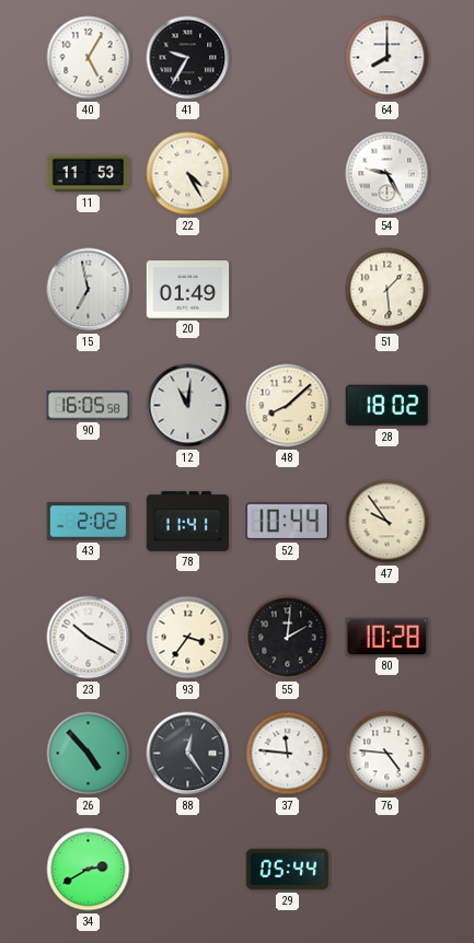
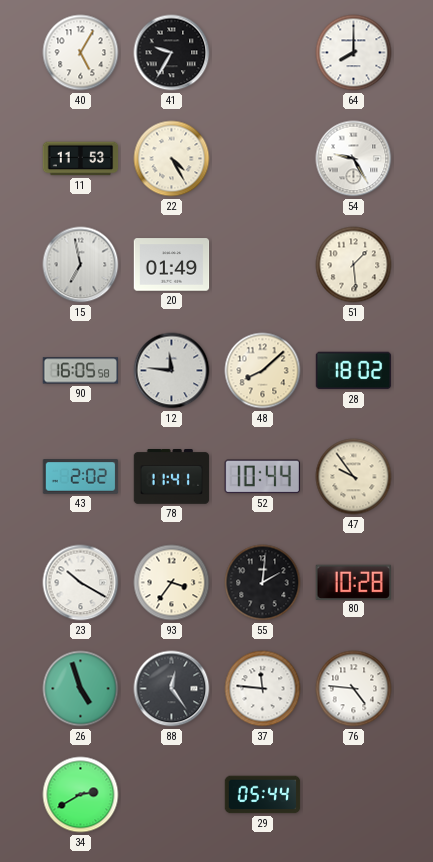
12: 11:01 -> 11:46 (172, 371)
26: 4:53 -> 4:57 (81, 689)
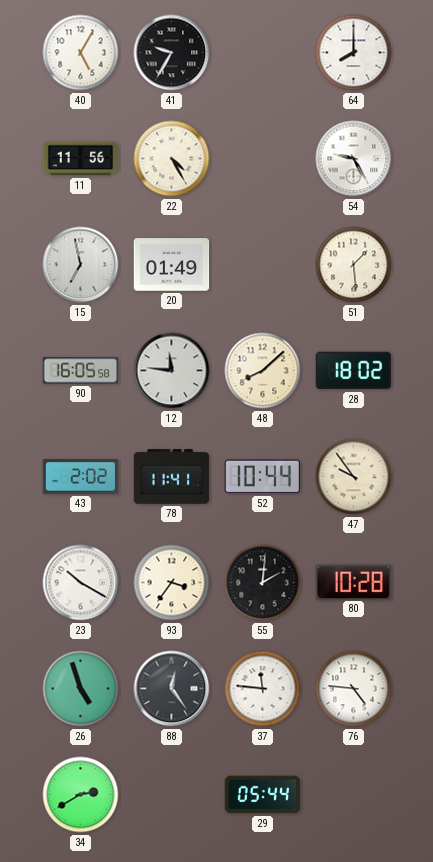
11: 11:53 -> 11:56 (81, 159)
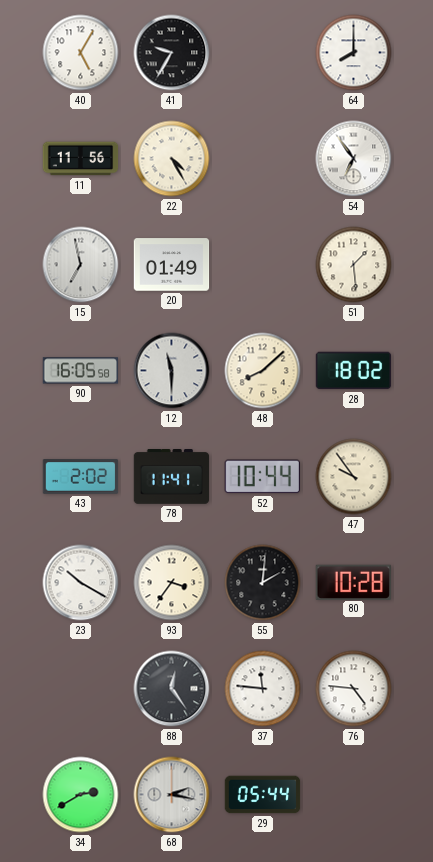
54: 9:25 -> 6:54 (354, 159)
12: 11:46 -> 11:30 (172, 371)
26: 4:57 -> none (81, 689)
68: none -> 2:17 (172, 795)
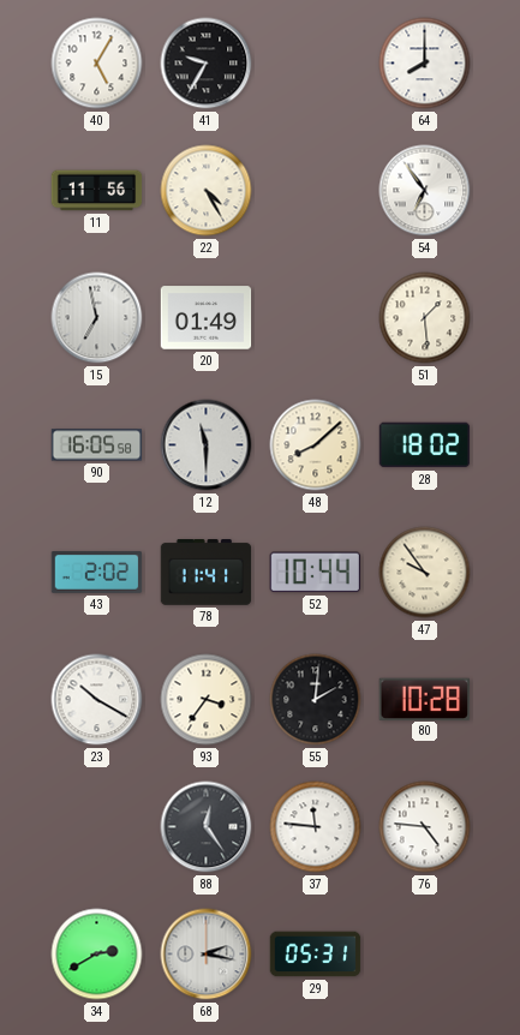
29: 05:44 -> 05:31 (316, 955)
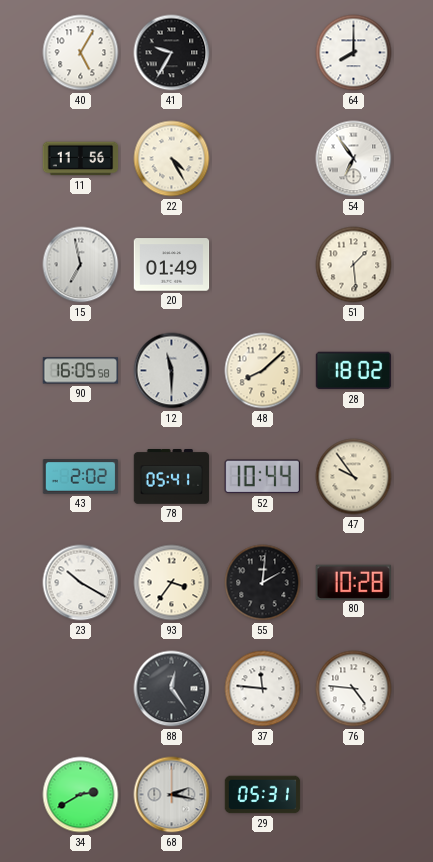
78: 11:41 -> 05:41 (172, 477)
